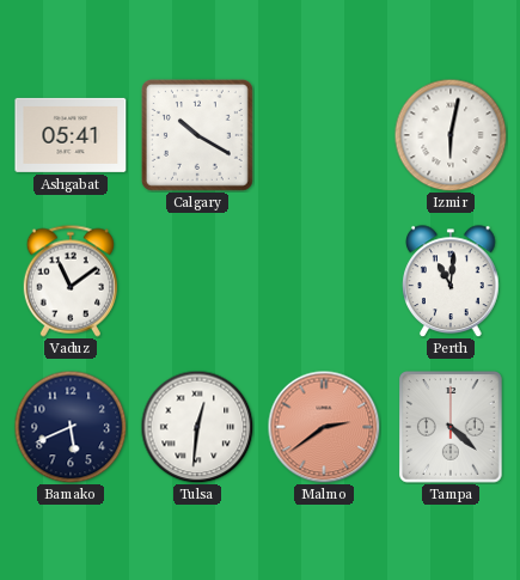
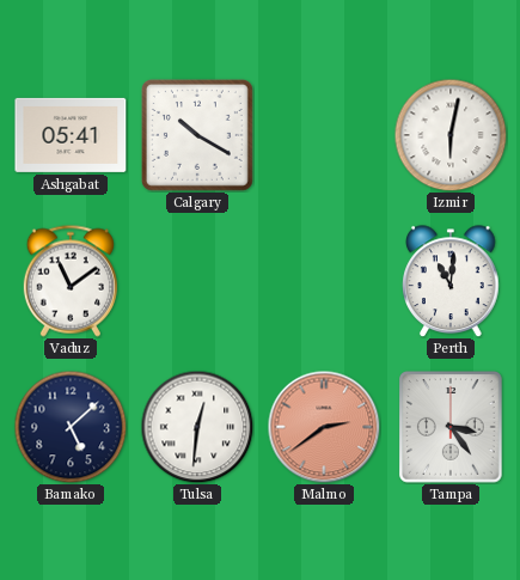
Bamako: 5:41 -> 5:08 (71, 427)
Tampa: 4:22 -> 3:24 (452, 427)
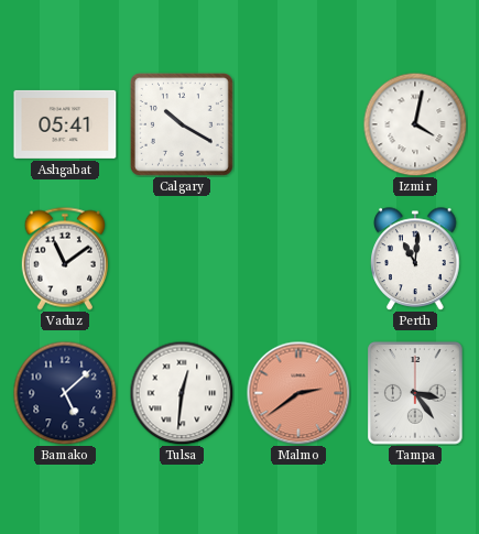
Izmir: 6:02 -> 4:02 (415, 124)
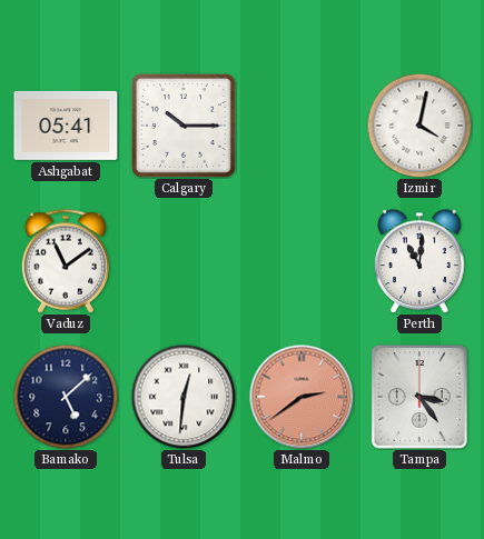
Calgary: 10:20 -> 10:15 (184, 126)
